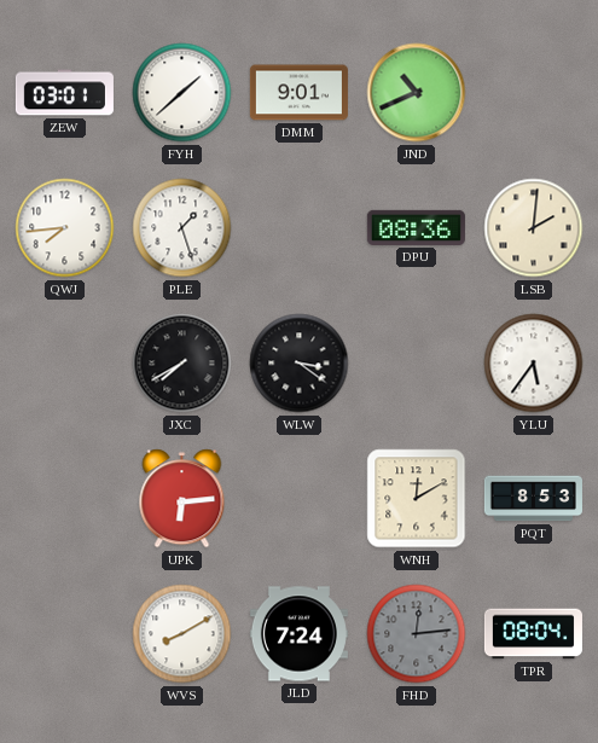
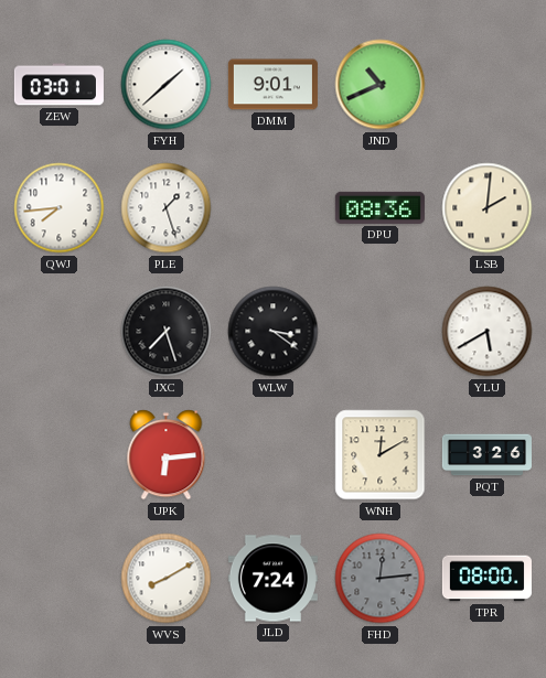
JXC: 7:40 -> 7:27 (167, 332)
YLU: 5:36 -> 5:40 (488, 332)
PQT: 8:53 -> 3:26 (486, 455)
TPR: 08:04 -> 08:00 (486, 579)
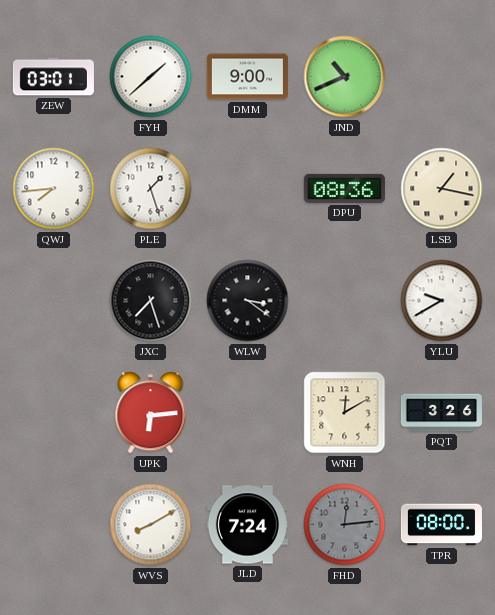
DMM: 9:01 -> 9:00 (247, 77)
LSB: 2:01 -> 1:17 (442, 189)
YLU: 5:40 -> 9:40 (442, 301)
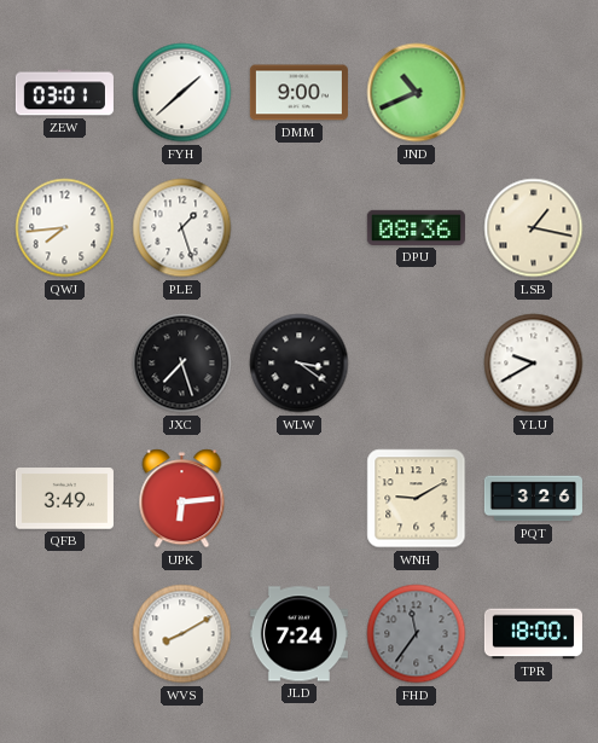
QFB: none -> 3:49 (64, 499)
WNH: 12:10 -> 9:10 (417, 499)
FHD: 12:14 -> 11:36 (417, 634)
TPR: 08:00 -> 18:00 (533, 634)
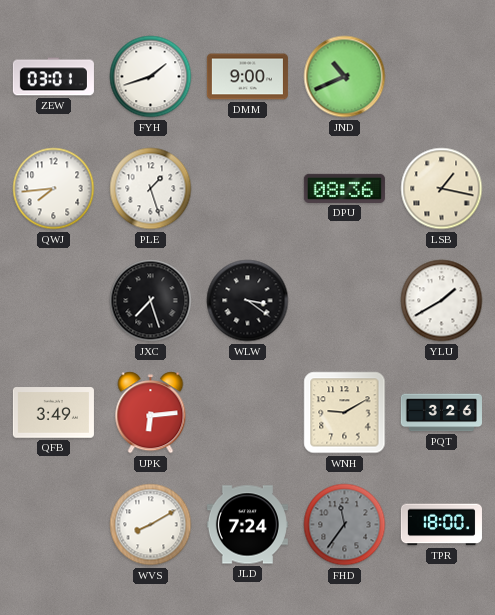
FYH: 1:38 -> 1:42 (151, 77)
YLU: 9:40 -> 1:40 (442, 301)
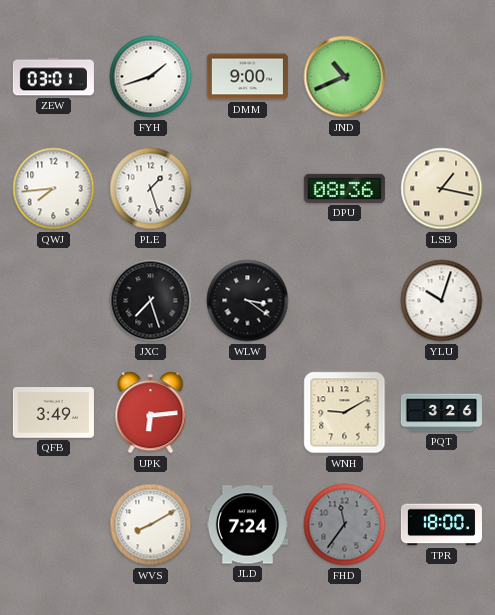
YLU: 1:40 -> 10:03 (442, 301)
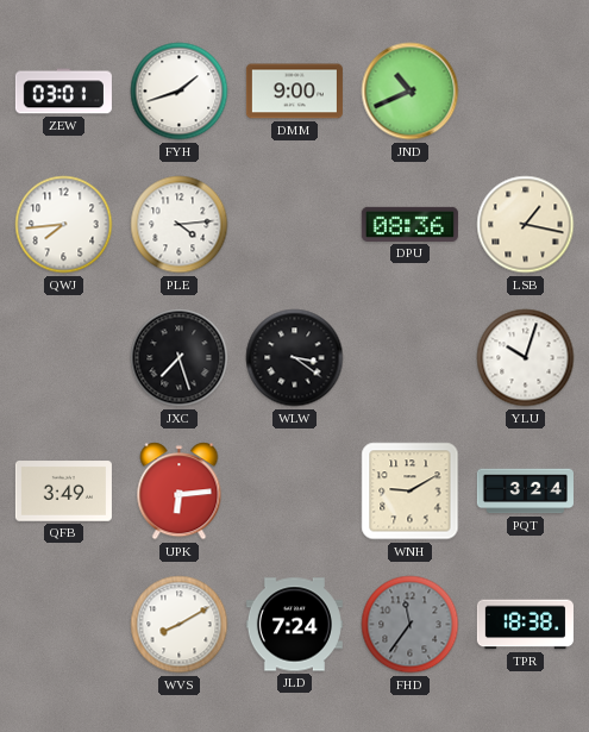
PLE: 1:27 -> 4:14 (180, 225)
PQT: 3:26 -> 3:24 (525, 492)
TPR: 18:00 -> 18:38 (525, 625)
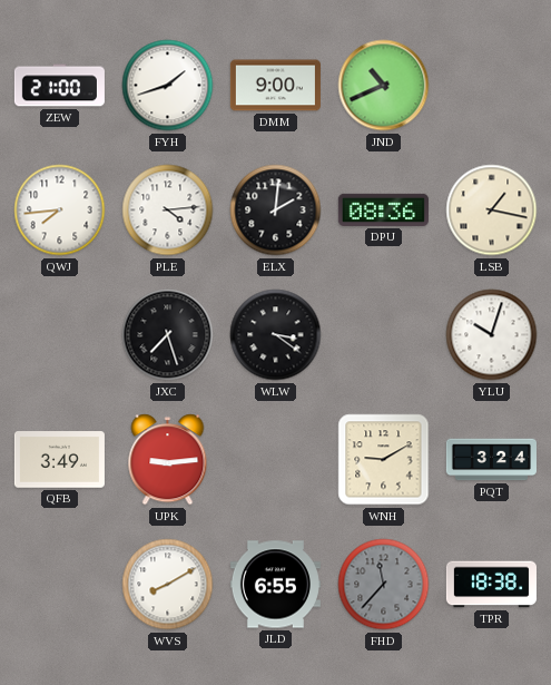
ZEW: 03:01 -> 21:00 (59, 86)
ELX: none -> 2:01 (276, 211)
UPK: 6:14 -> 9:14 (168, 460)
JLD: 7:24 -> 6:55 (275, 585)
FHD: 11:36 -> 11:37 (384, 585)
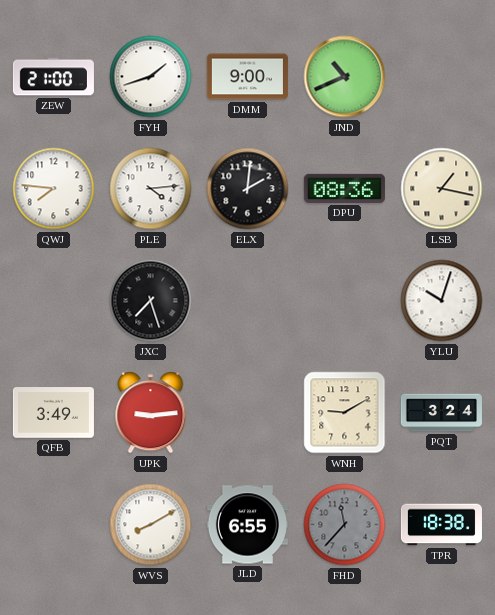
QWJ: 7:44 -> 7:46 (54, 189)
WLW: 3:21 -> none (276, 335)
